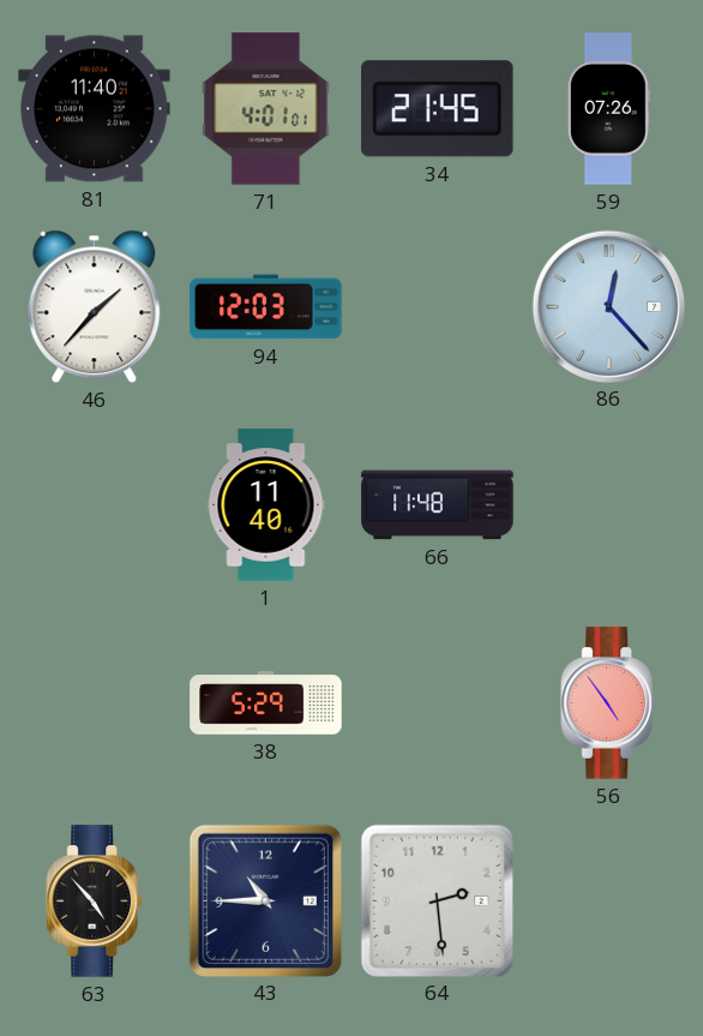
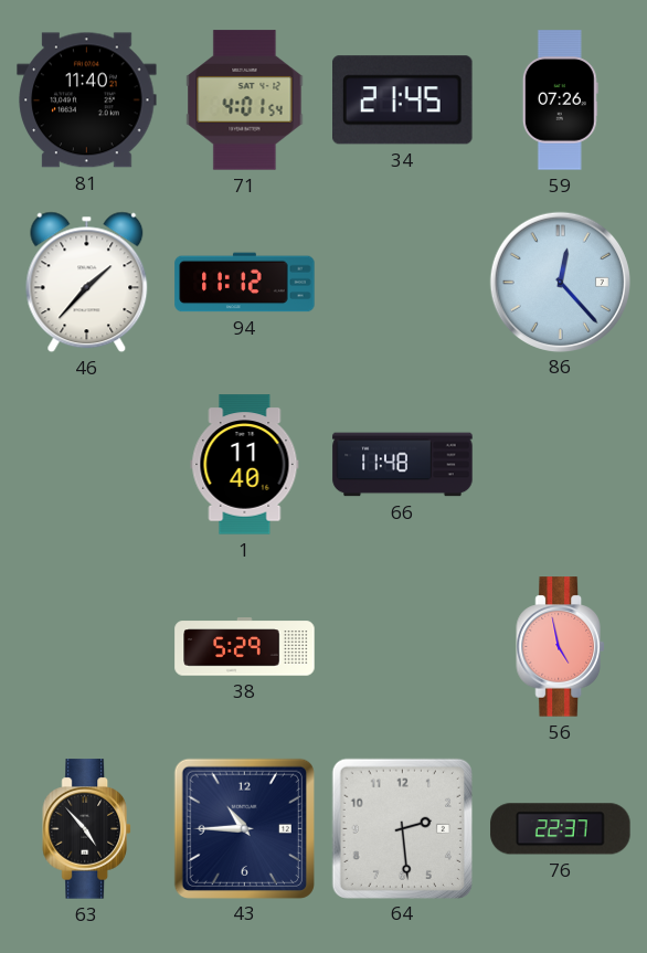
71: 4:01:01 -> 4:01:54 (245, 100)
94: 12:03 -> 11:12 (245, 283)
56: 4:54 -> 4:58 (560, 647)
76: none -> 22:37 (561, 829)
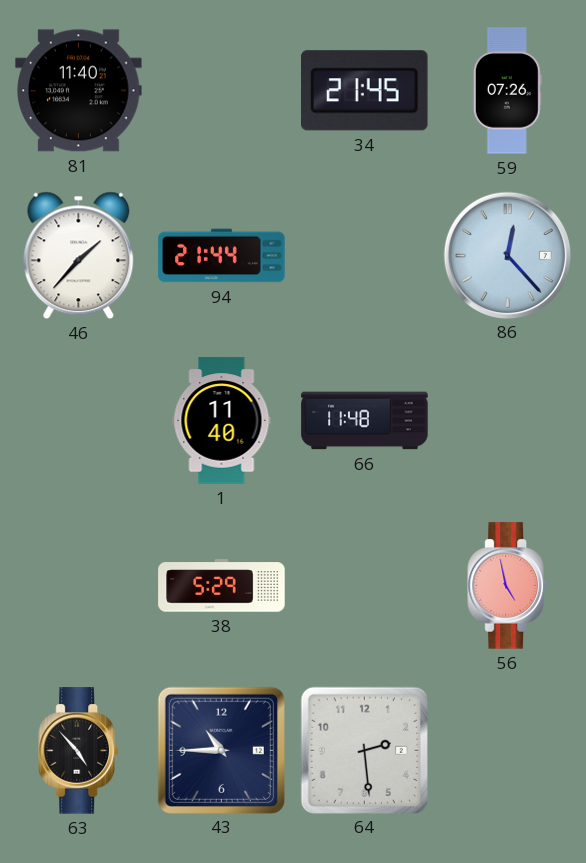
71: 4:01 -> none (245, 100)
94: 11:12 -> 21:44 (222, 256)
76: 22:37 -> none (561, 829)
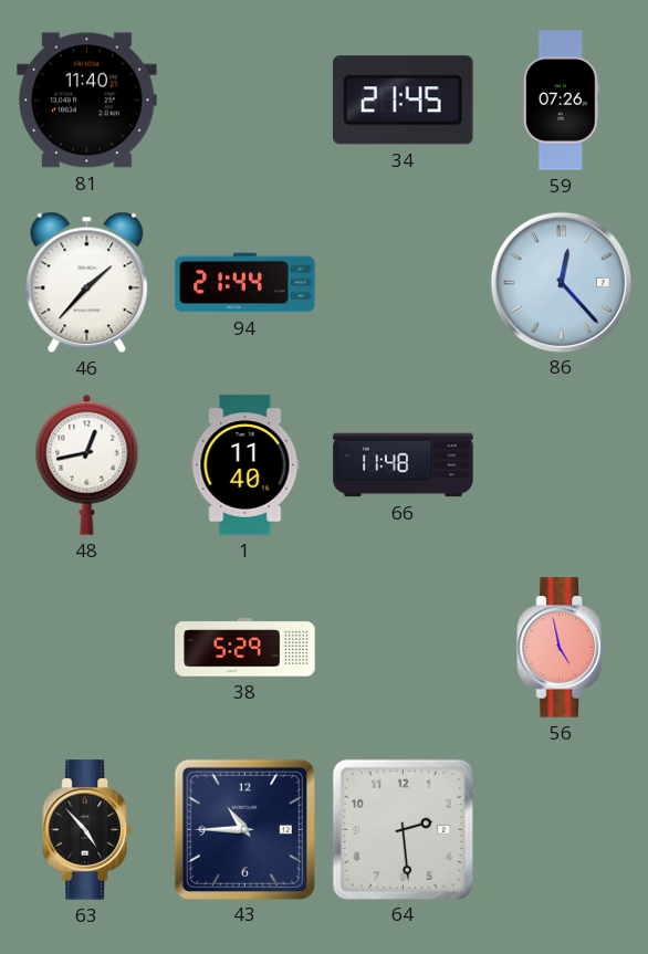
48: none -> 12:43 (87, 464)
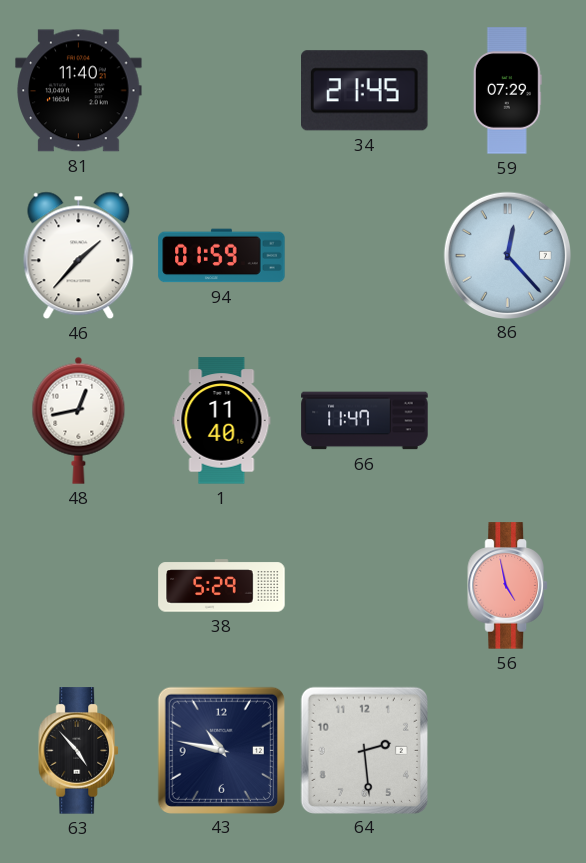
59: 07:26 -> 07:29 (507, 91)
94: 21:44 -> 01:59 (222, 256)
66: 11:48 -> 11:47 (365, 421)
43: 10:45 -> 10:47 (221, 750)
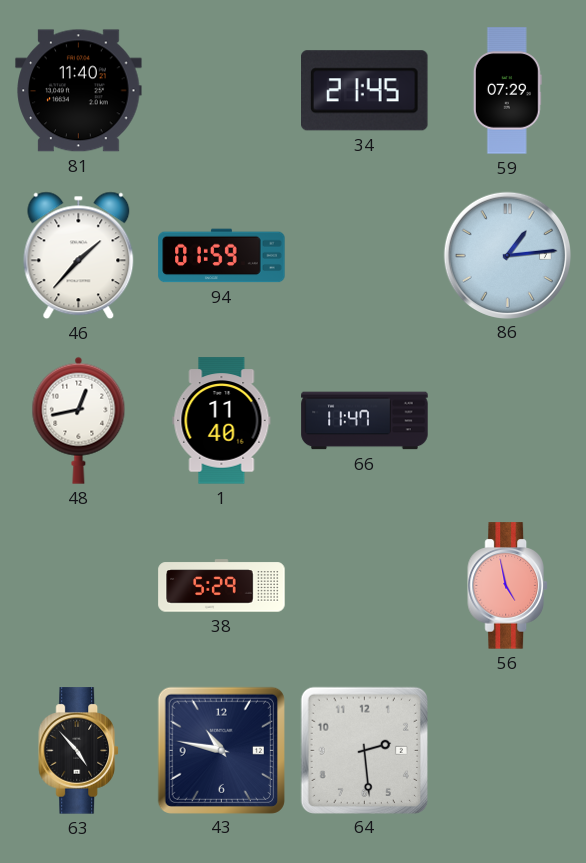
86: 12:23 -> 1:14 (507, 255)
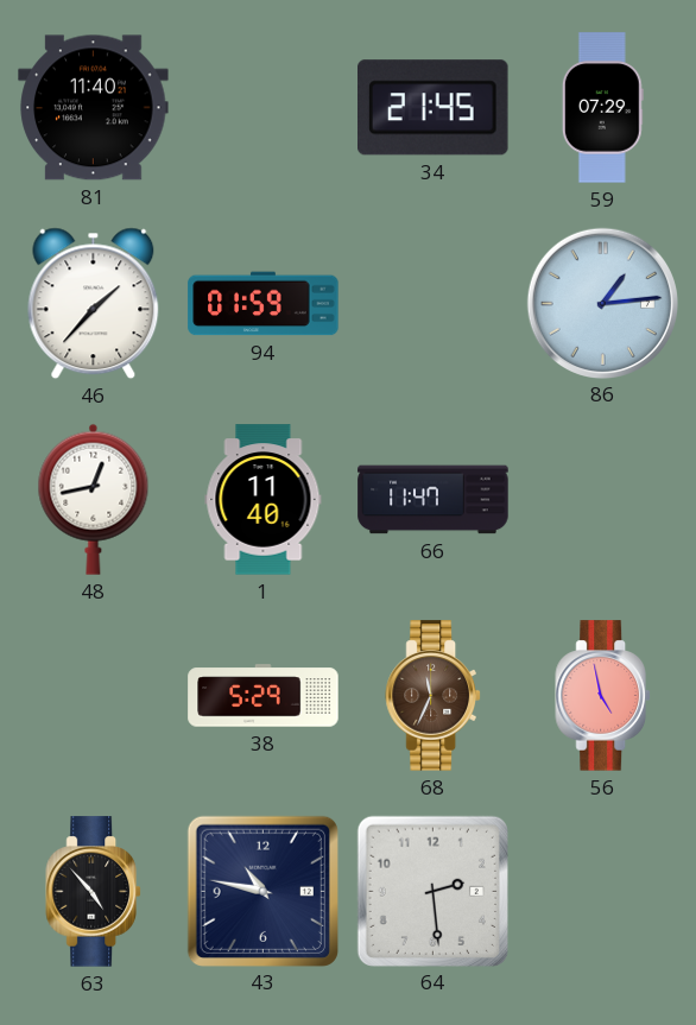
68: none -> 11:34 (432, 696)
